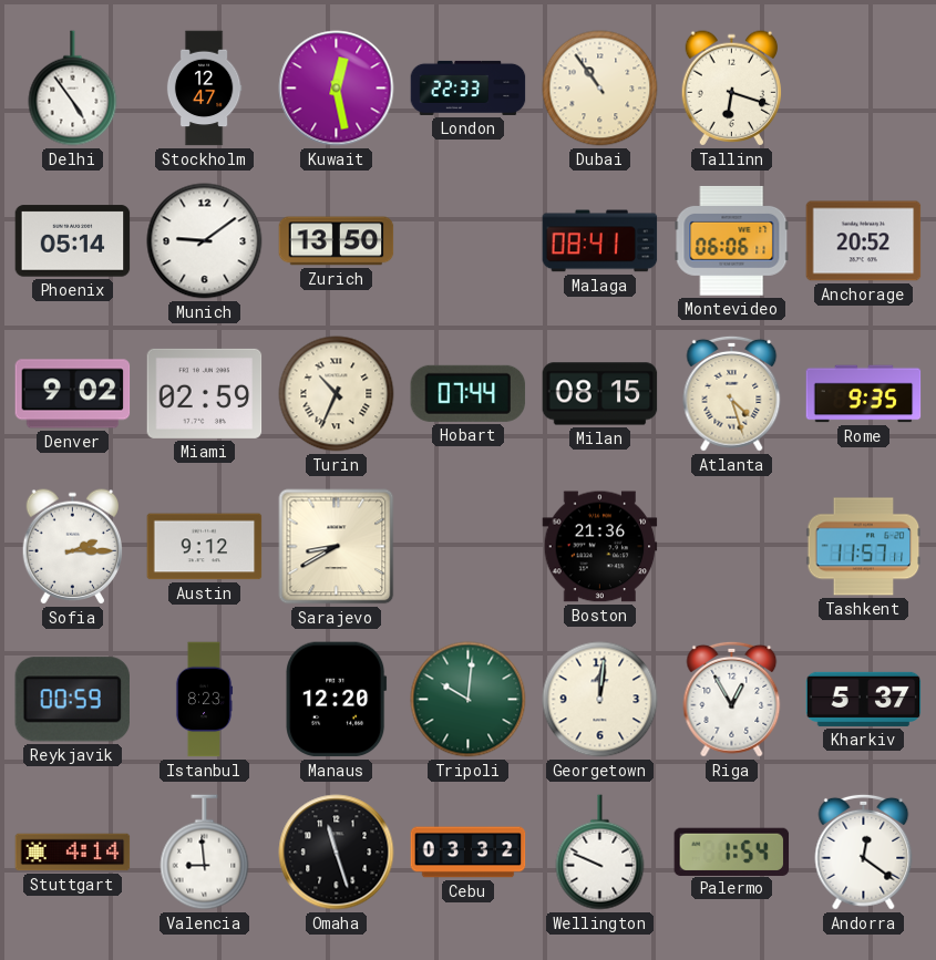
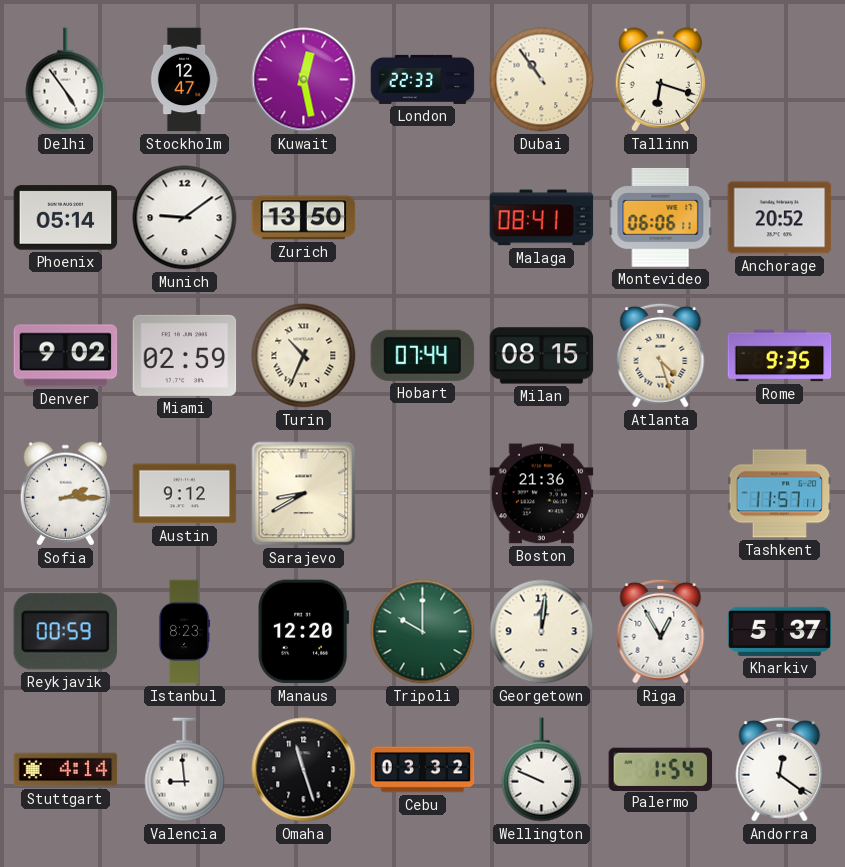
Tripoli: 10:01 -> 10:00 (423, 632)
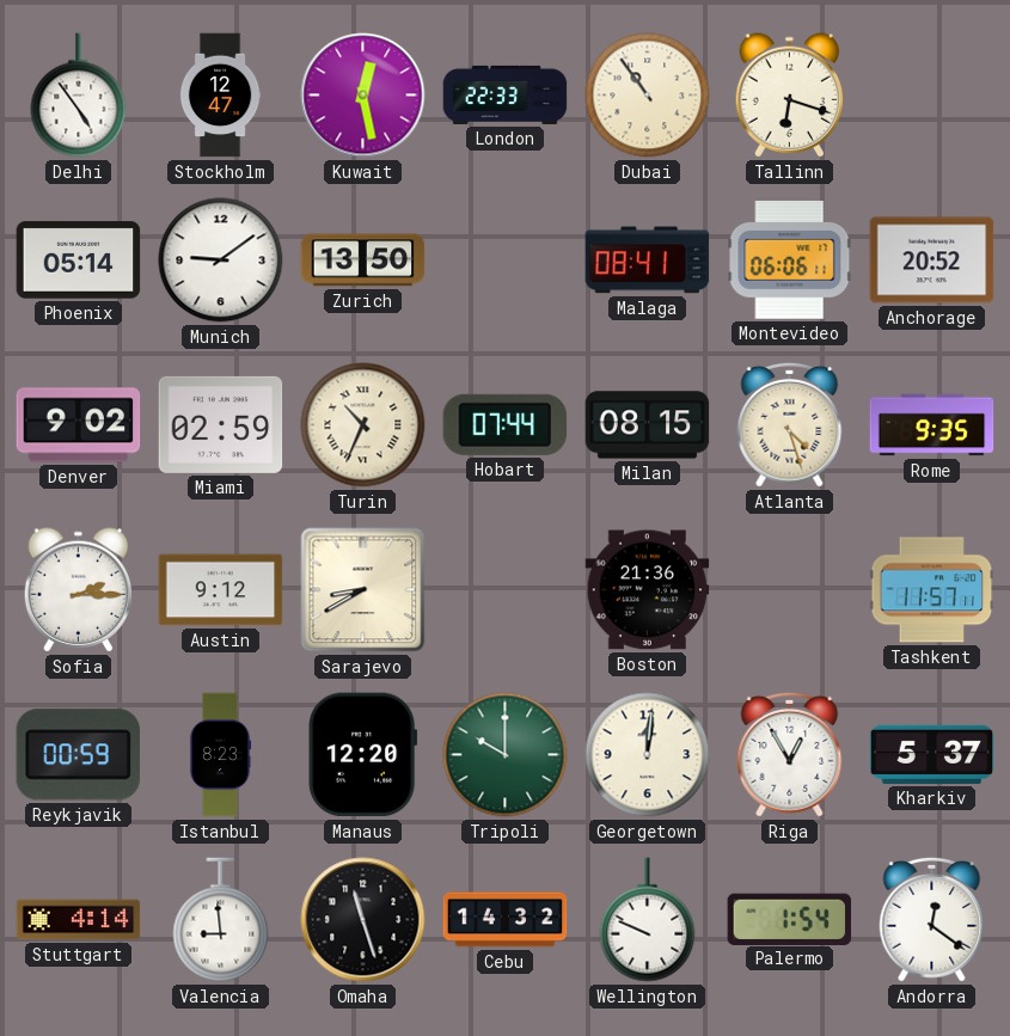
Cebu: 03:32 -> 14:32 (506, 920)
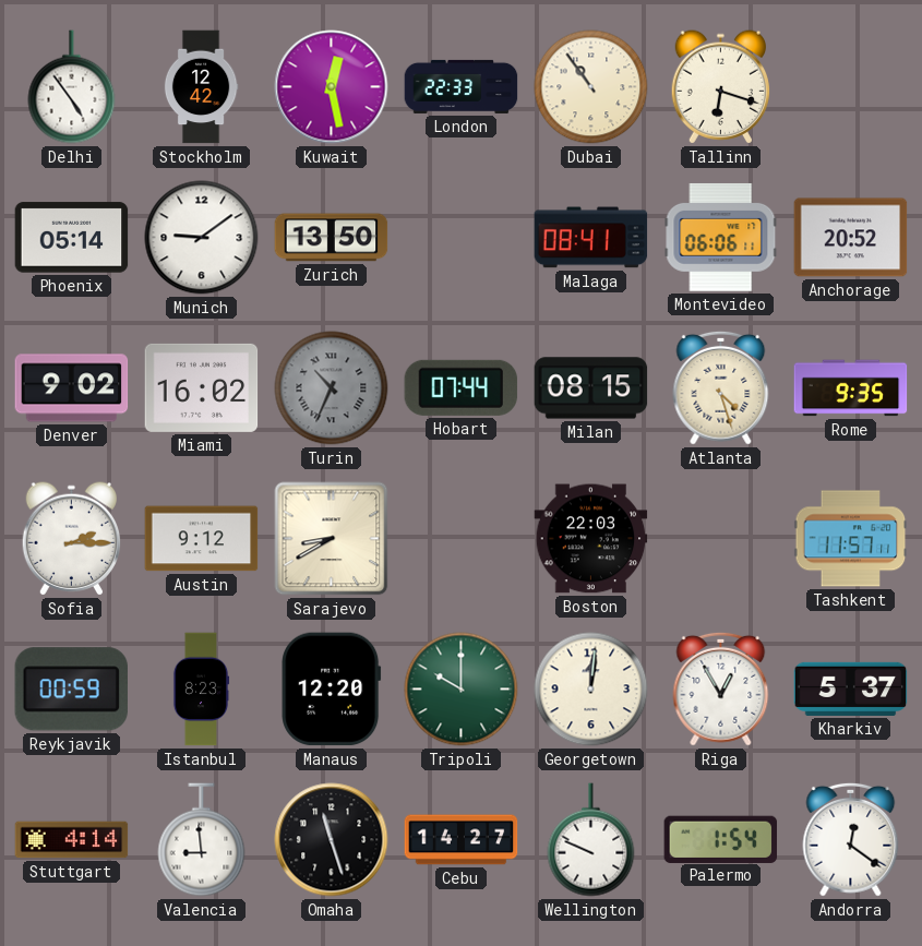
Stockholm: 12:47 -> 12:42 (201, 87)
Miami: 02:59 -> 16:02 (202, 387)
Turin dial: cream -> grey (332, 388)
Boston: 21:36 -> 22:03 (591, 539)
Cebu: 14:32 -> 14:27 (462, 840)
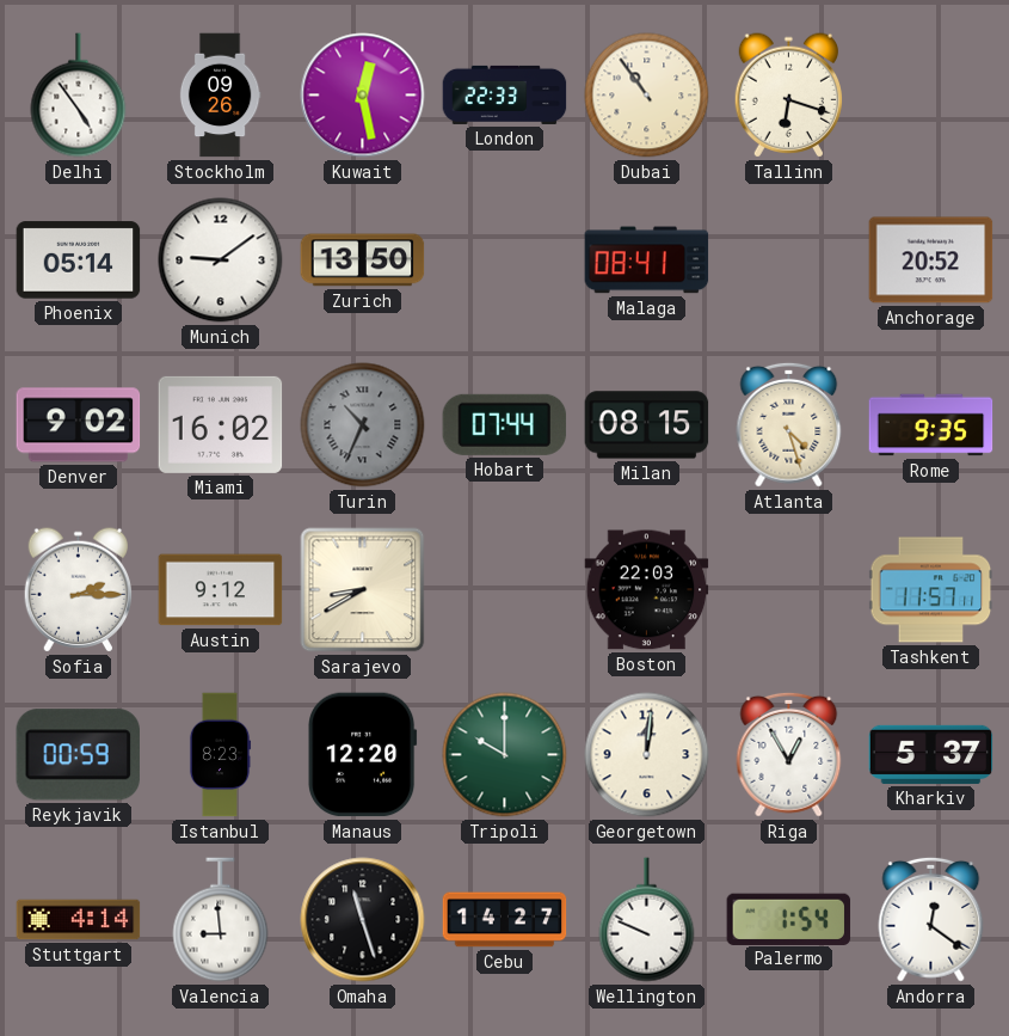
Stockholm: 12:42 -> 09:26 (220, 96)
Montevideo: 06:06 -> none (721, 238)
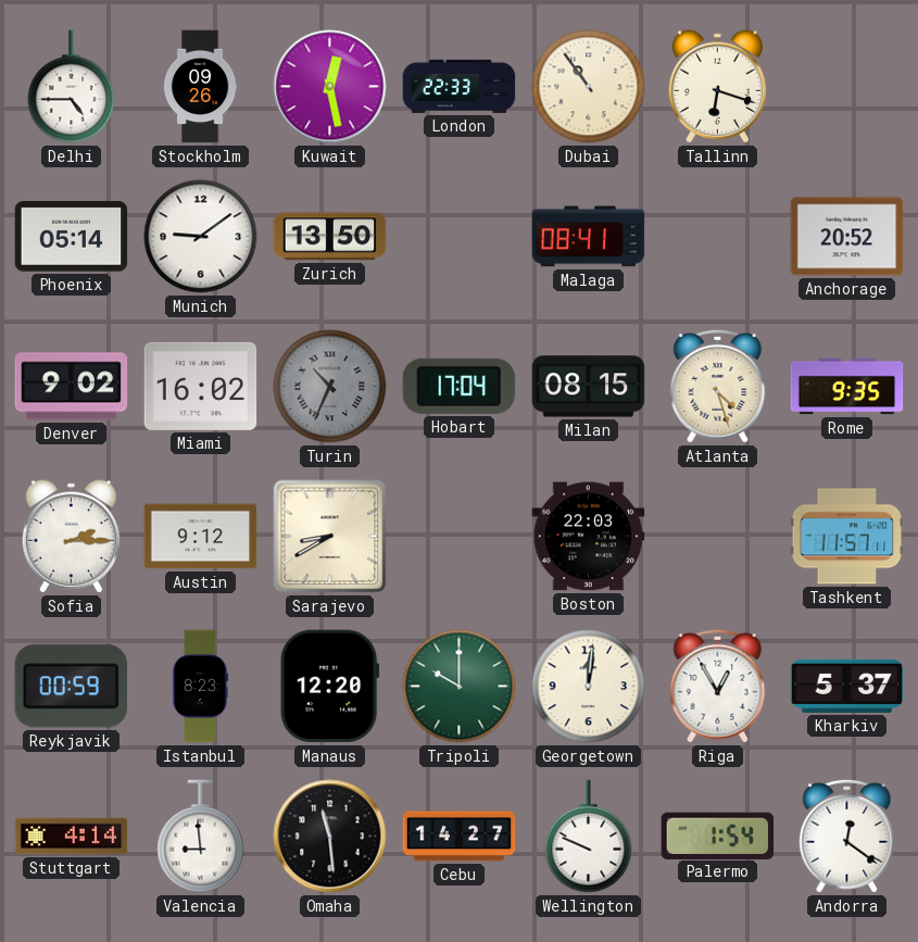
Delhi: 4:54 -> 4:45 (72, 87)
Hobart: 07:44 -> 17:04 (460, 386)
Omaha: 11:27 -> 11:29 (330, 837)
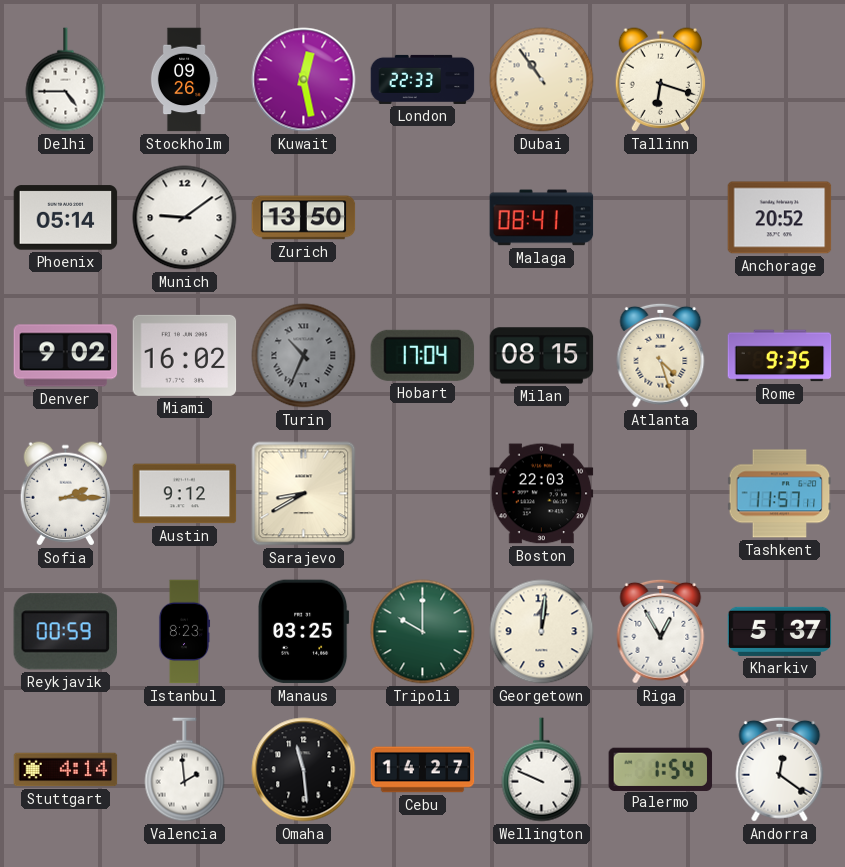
Manaus: 12:20 -> 03:25 (304, 632)
Valencia: 8:59 -> 1:59 (185, 770)
